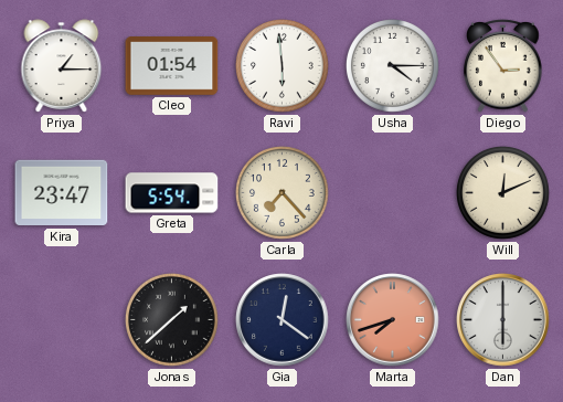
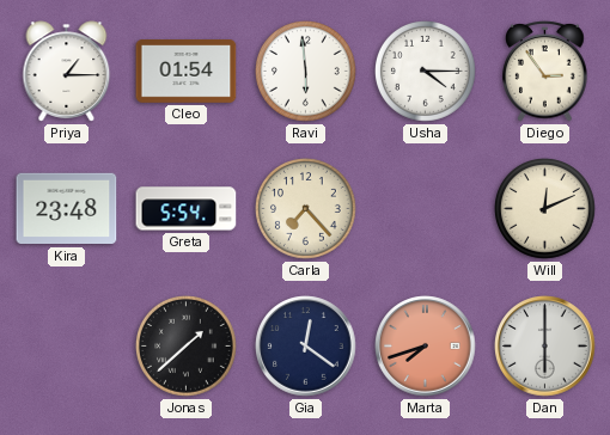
Kira: 23:47 -> 23:48 (67, 209)
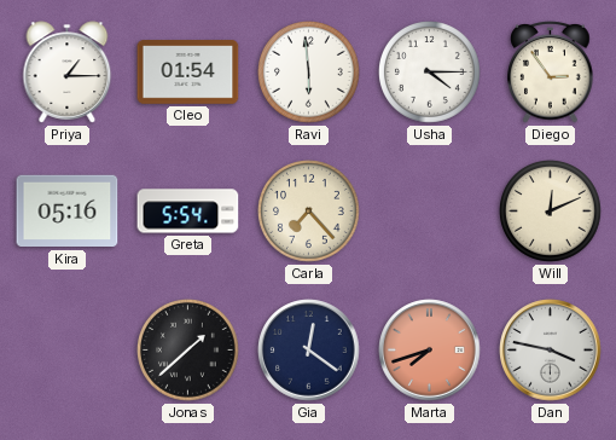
Kira: 23:48 -> 05:16 (68, 212)
Dan: 6:00 -> 3:47 (551, 351)
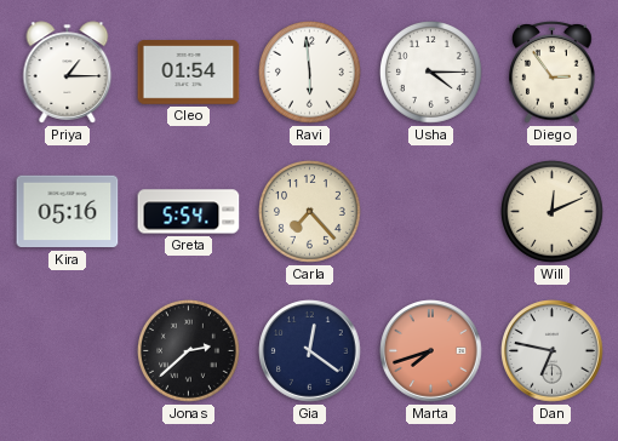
Jonas: 1:38 -> 2:38 (189, 351)
Dan: 3:47 -> 6:47 (553, 351)
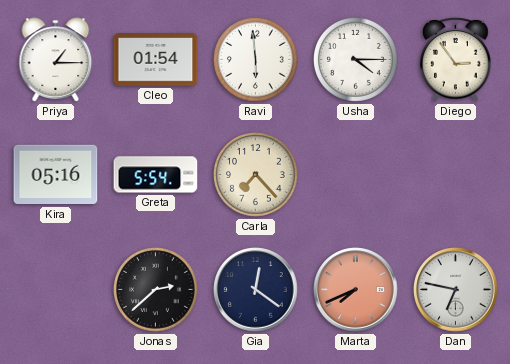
Will: 12:11 -> none (553, 212)
Marta: 7:42 -> 7:41 (356, 290)
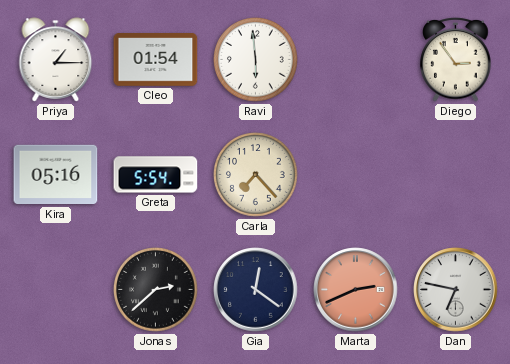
Usha: 4:15 -> none (356, 60)
Marta: 7:41 -> 2:41 (356, 290)
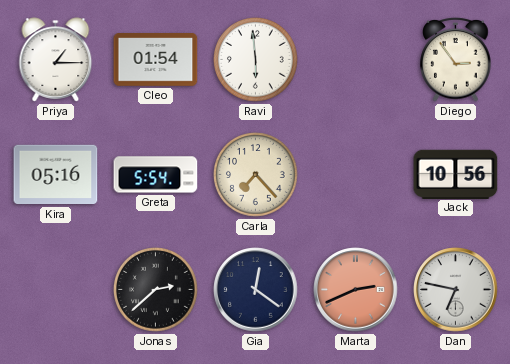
Jack: none -> 10:56 (456, 174)
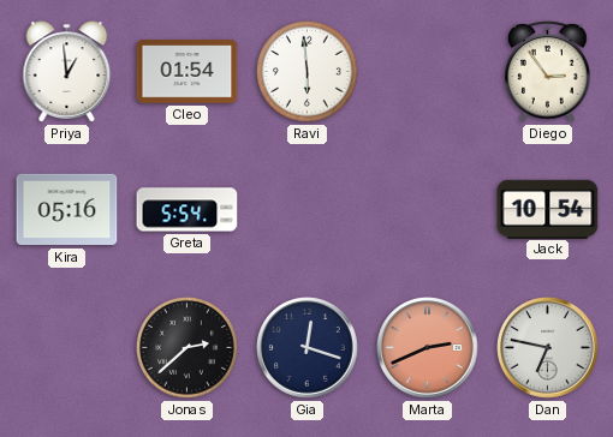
Priya: 1:15 -> 12:59 (67, 72)
Carla: 7:23 -> none (256, 175)
Jack: 10:56 -> 10:54 (548, 209)
Gia: 12:21 -> 12:18 (308, 348)
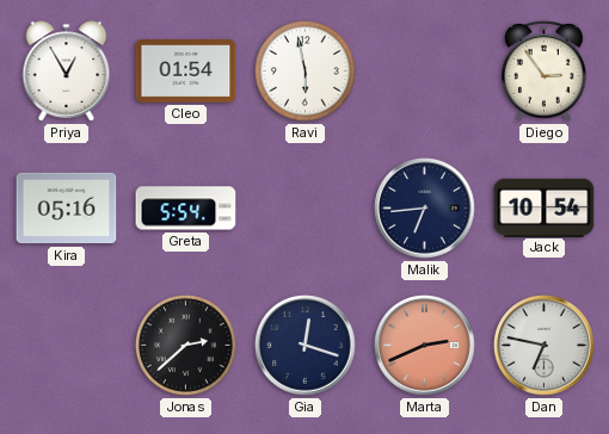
Priya: 12:59 -> 12:55 (67, 72)
Ravi: 5:59 -> 5:58 (306, 72)
Malik: none -> 6:44 (425, 209)
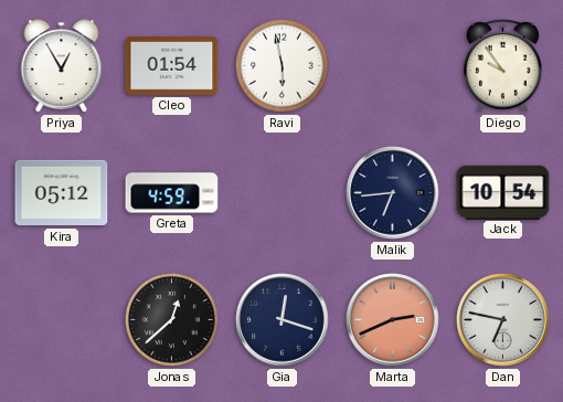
Diego: 2:54 -> 9:54 (503, 66)
Kira: 05:16 -> 05:12 (62, 193)
Greta: 5:54 -> 4:59 (172, 193)
Jonas: 2:38 -> 12:38 (172, 320)
